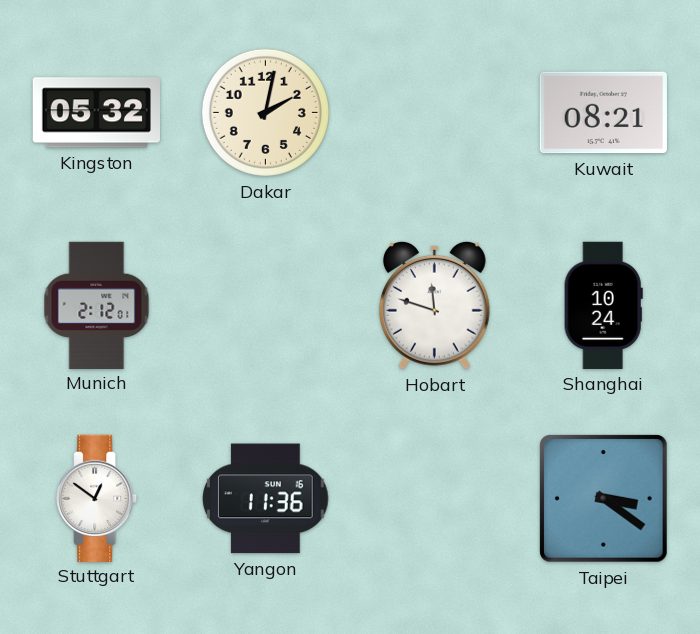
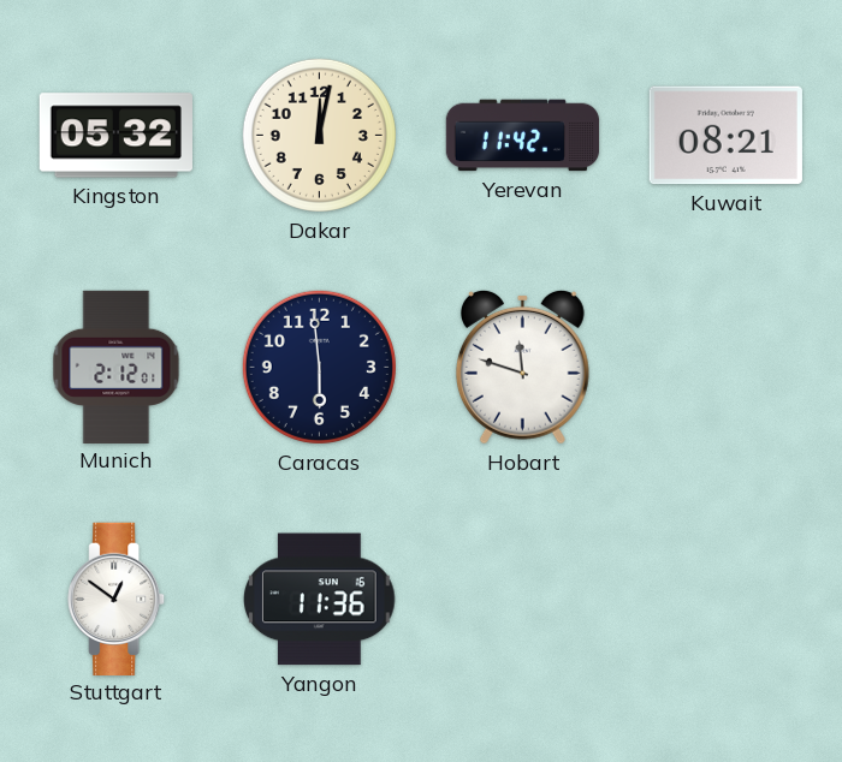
Dakar: 2:02 -> 12:02 (319, 135)
Yerevan: none -> 11:42 (523, 136)
Caracas: none -> 5:59 (319, 367)
Shanghai: 10:24 -> none (603, 305)
Taipei: 3:21 -> none (604, 499)
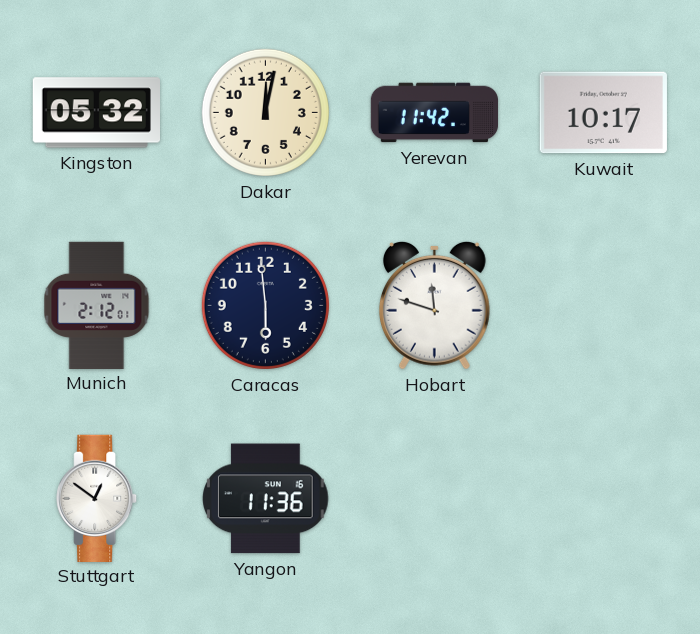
Kuwait: 08:21 -> 10:17 (603, 113)
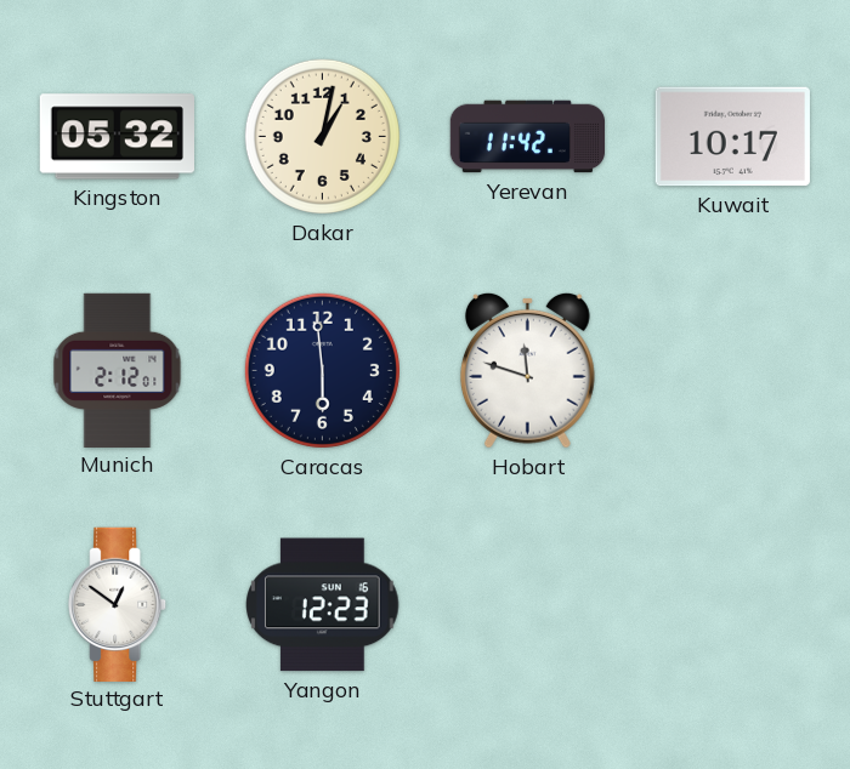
Dakar: 12:02 -> 1:02 (322, 136)
Yangon: 11:36 -> 12:23 (323, 605)
